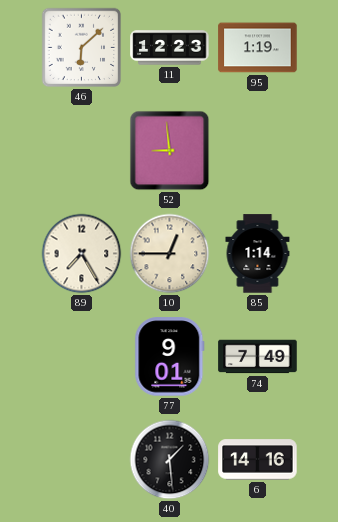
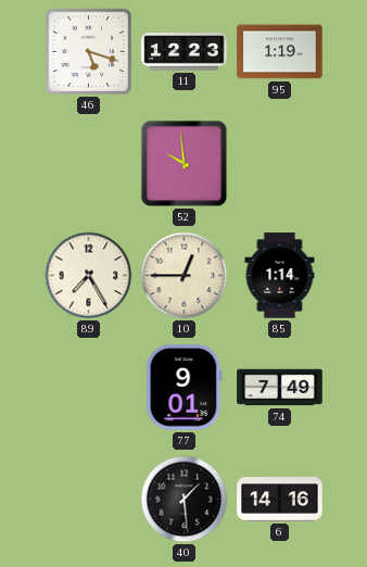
46: 6:08 -> 5:18 (89, 52)
52: 8:59 -> 9:59 (185, 164)
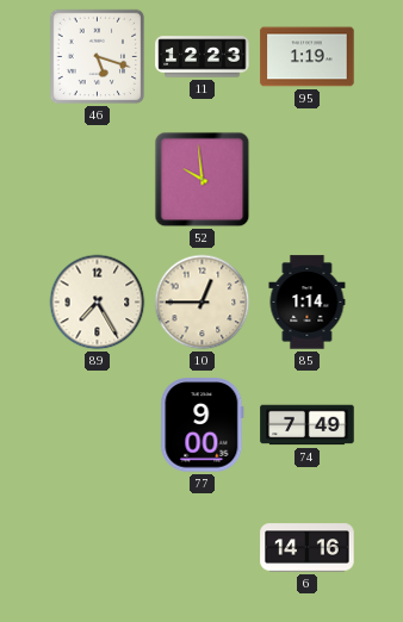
77: 9:01 -> 9:00 (203, 425)
40: 1:29 -> none (185, 500)
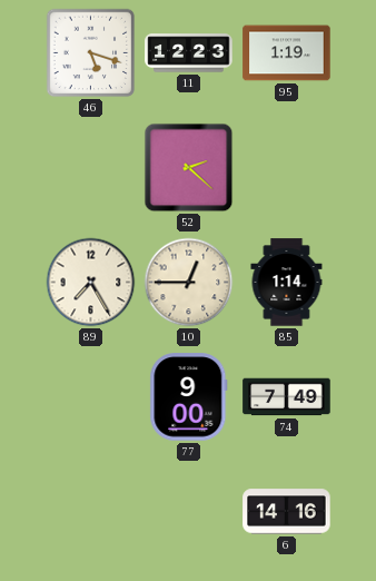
52: 9:59 -> 2:22 (189, 168)
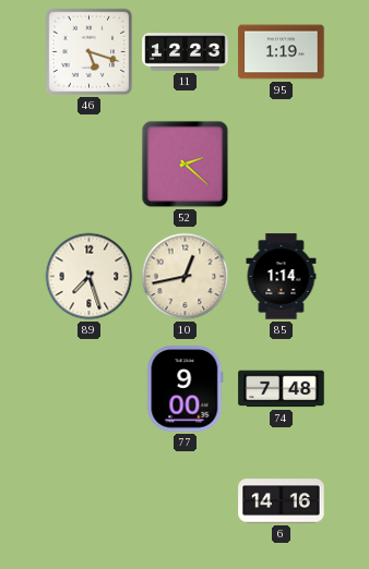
89: 7:25 -> 7:27 (90, 277)
10: 12:45 -> 12:43 (186, 277)
74: 7:49 -> 7:48 (282, 389)
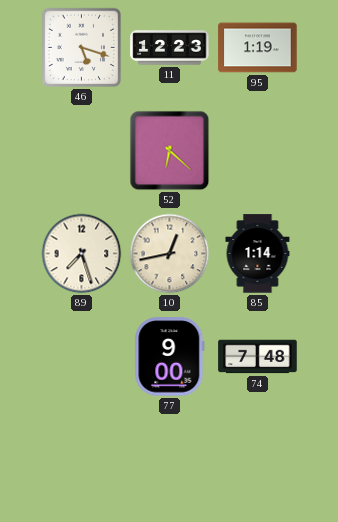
52: 2:22 -> 6:22 (170, 151)
6: 14:16 -> none (282, 501)
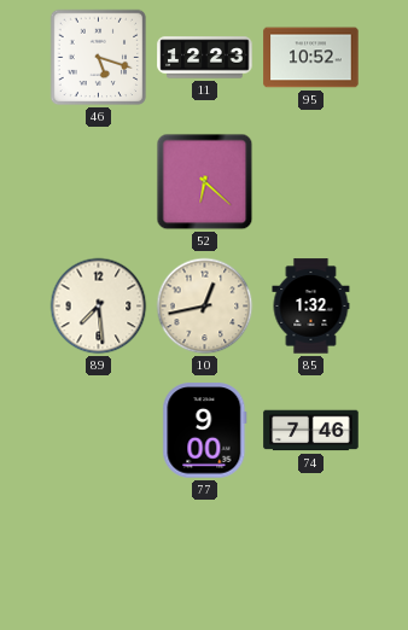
95: 1:19 -> 10:52 (311, 58)
89: 7:27 -> 7:29 (99, 307)
85: 1:14 -> 1:32 (311, 307)
74: 7:48 -> 7:46 (311, 431)
